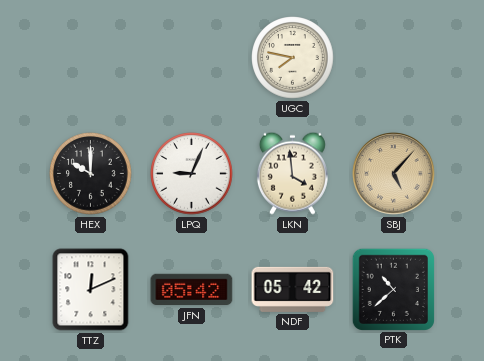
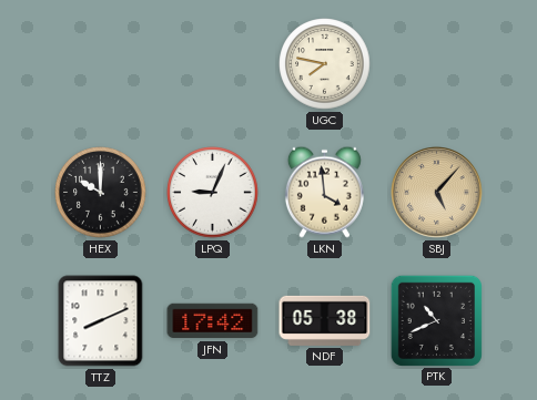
TTZ: 12:11 -> 8:11 (101, 321)
JFN: 05:42 -> 17:42 (213, 321)
NDF: 05:42 -> 05:38 (325, 320)
PTK: 10:38 -> 10:41 (436, 320)
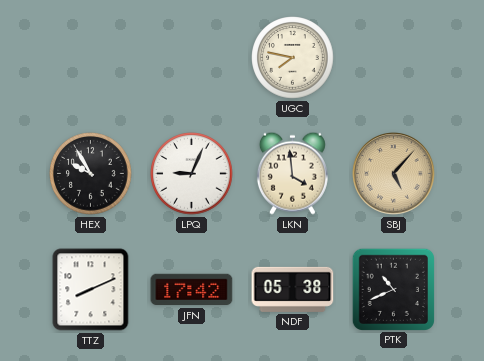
HEX: 10:00 -> 9:55 (91, 174)
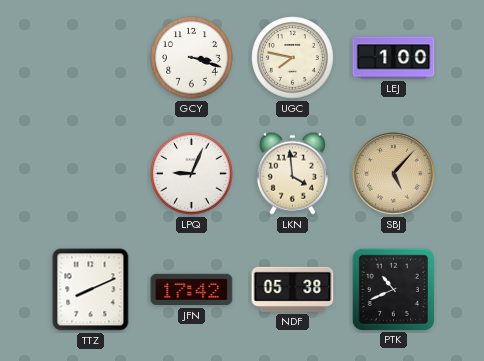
GCY: none -> 3:18 (192, 58)
LEJ: none -> 1:00 (394, 58)
HEX: 9:55 -> none (91, 174)
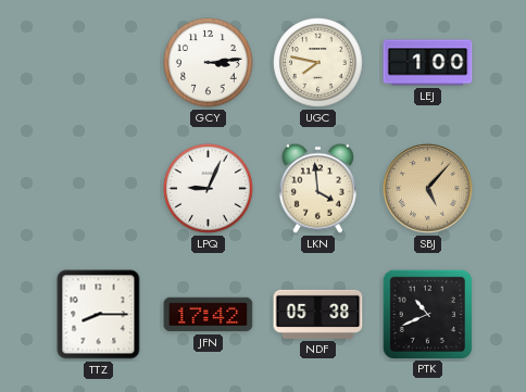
GCY: 3:18 -> 3:14 (209, 63)
TTZ: 8:11 -> 8:15 (99, 315)
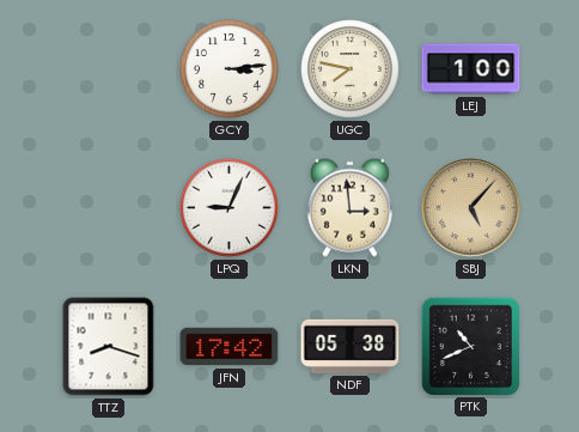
LKN: 3:59 -> 2:59 (349, 207)
TTZ: 8:15 -> 8:18 (109, 347)
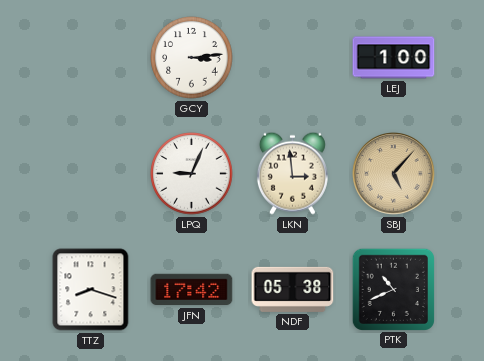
UGC: 7:47 -> none (351, 69)
